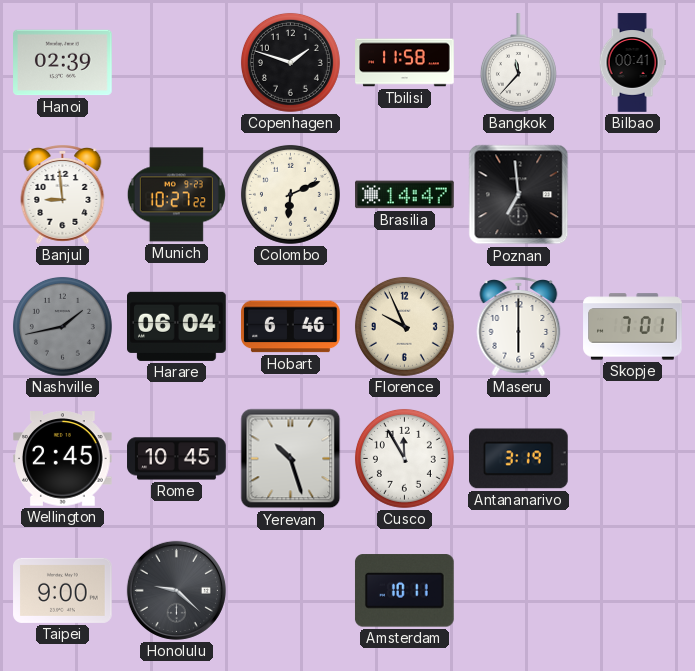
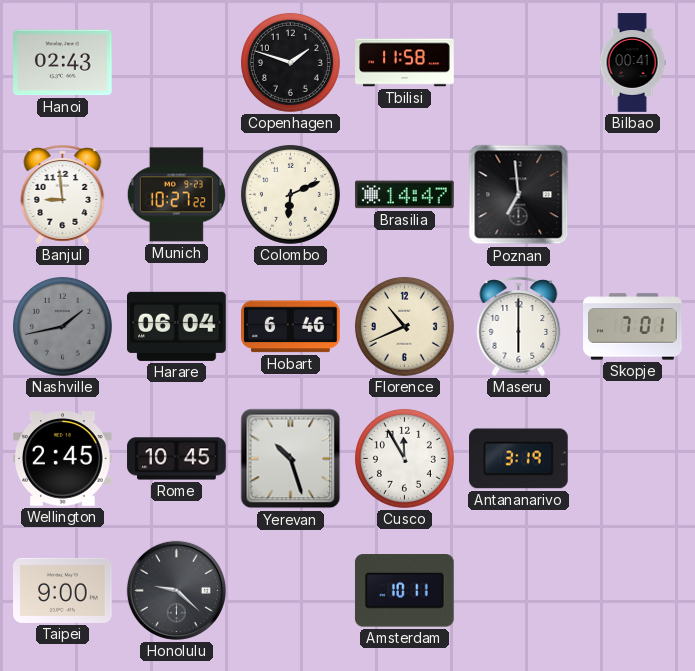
Hanoi: 02:39 -> 02:43 (63, 63)
Bangkok: 11:37 -> none (518, 63)
Florence: 9:56 -> 10:41 (404, 326)
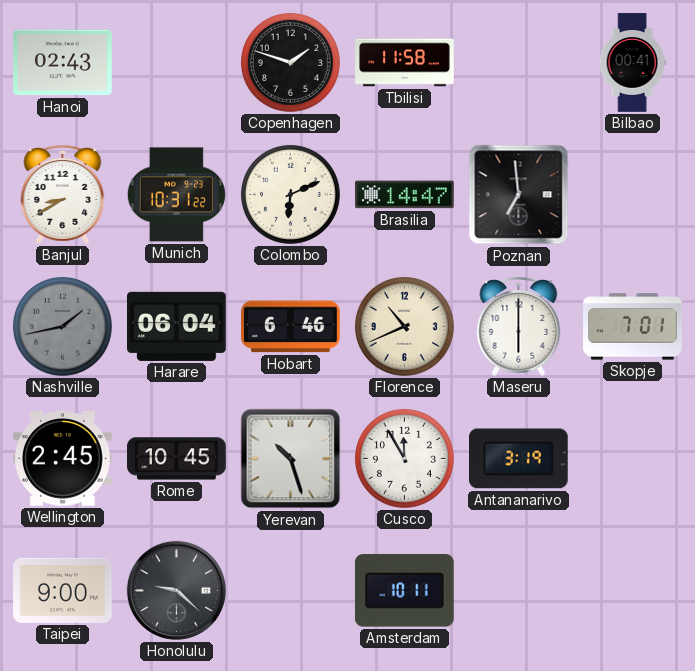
Banjul: 8:59 -> 8:40 (63, 194)
Munich: 10:27 -> 10:31 (176, 195)
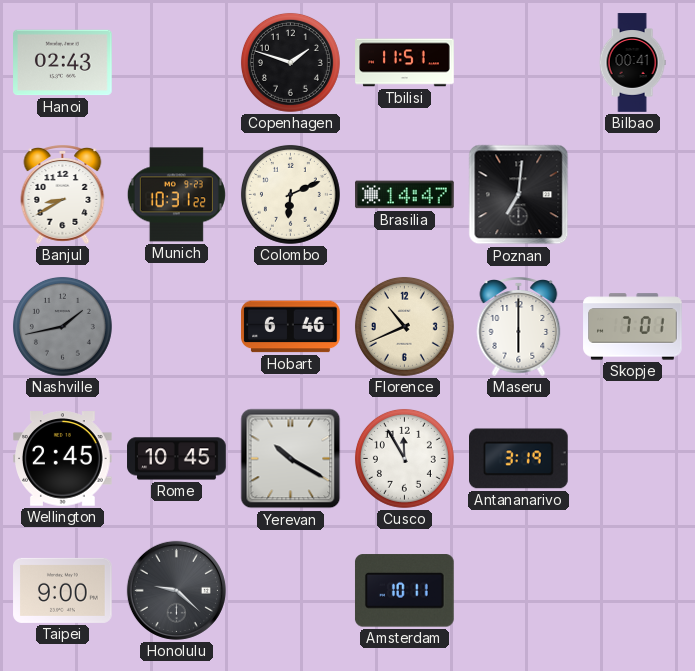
Tbilisi: 11:58 -> 11:51 (405, 63)
Poznan: 6:59 -> 7:01 (519, 195)
Harare: 06:04 -> none (177, 326)
Yerevan: 10:27 -> 10:20 (291, 459)
